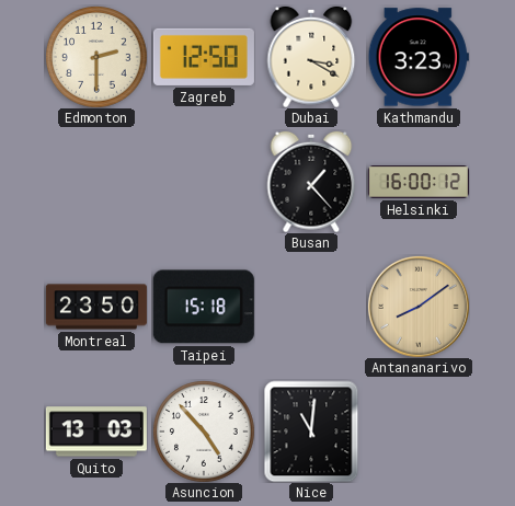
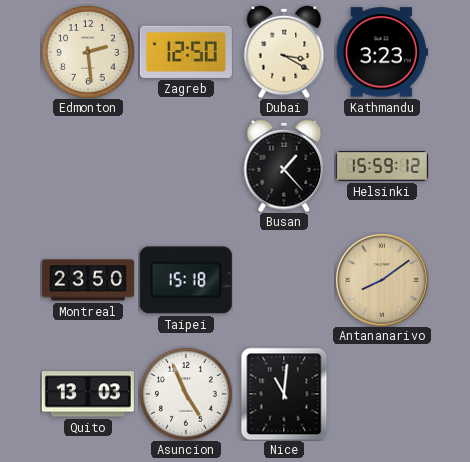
Edmonton: 2:30 -> 2:29 (88, 52)
Helsinki: 16:00 -> 15:59 (382, 167)
Asuncion: 4:53 -> 4:56 (186, 394)
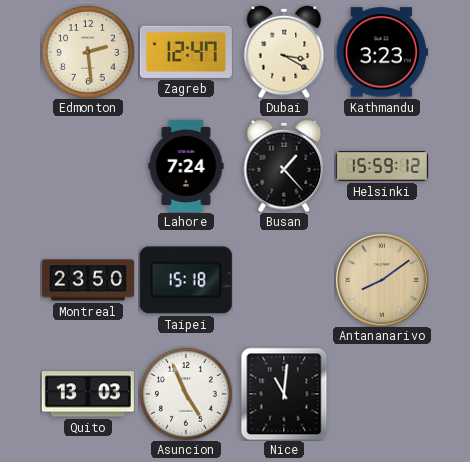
Zagreb: 12:50 -> 12:47 (186, 52)
Lahore: none -> 7:24 (186, 166)
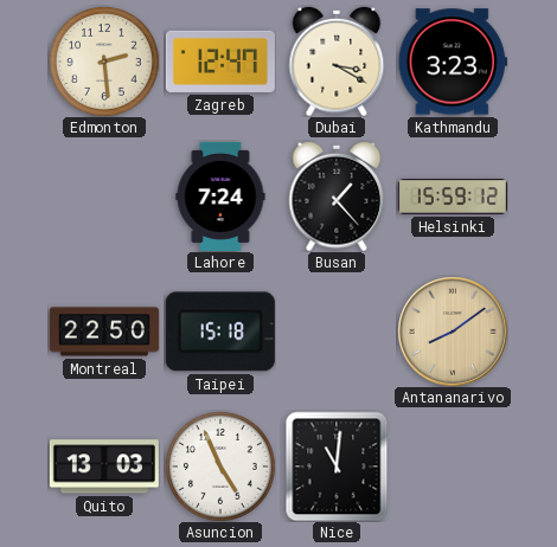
Montreal: 23:50 -> 22:50 (104, 332)
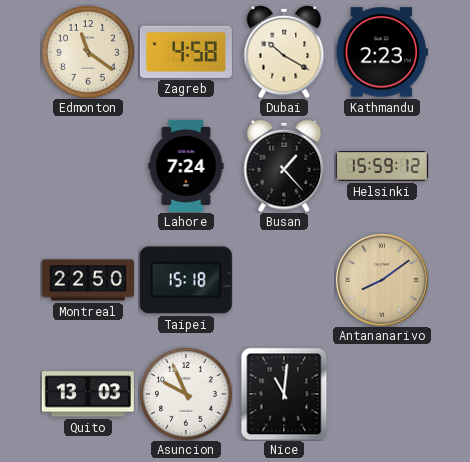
Edmonton: 2:29 -> 11:21 (88, 52)
Zagreb: 12:47 -> 4:58 (186, 52)
Dubai: 3:20 -> 10:20 (284, 52)
Kathmandu: 3:23 -> 2:23 (382, 52)
Asuncion: 4:56 -> 9:56 (186, 394)
